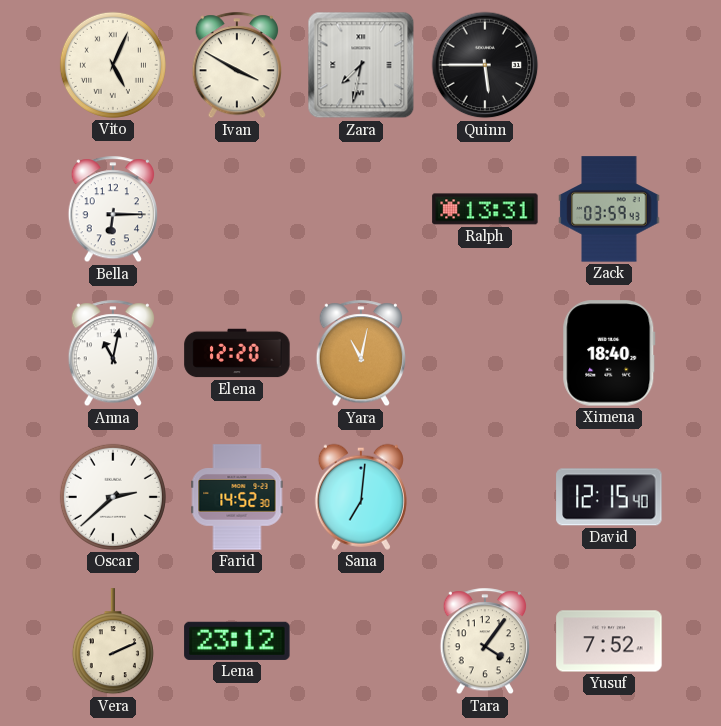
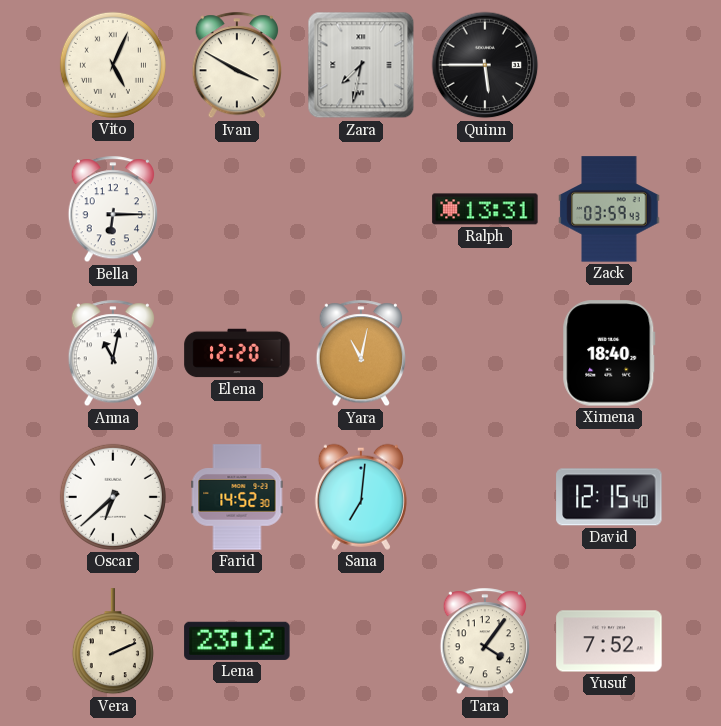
Oscar: 2:38 -> 6:38 (113, 497)
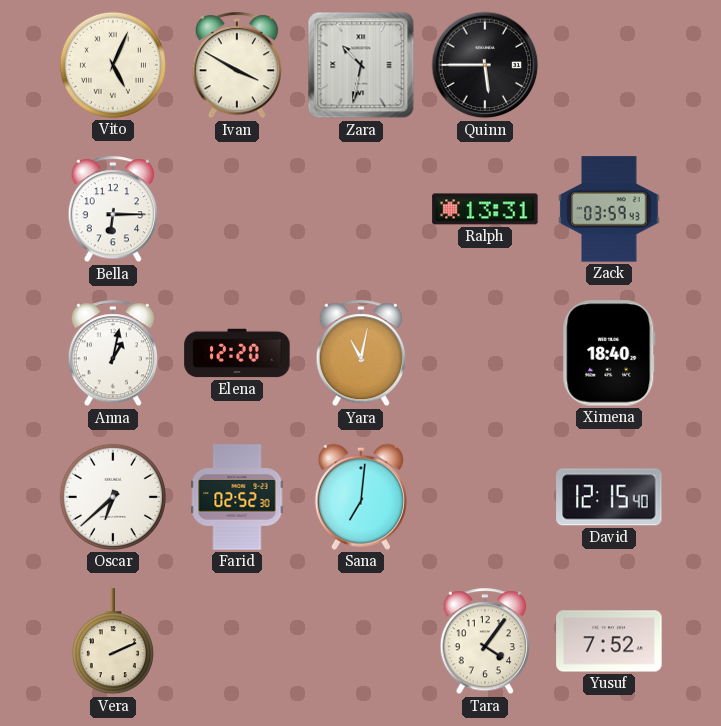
Zara: 7:32 -> 10:32 (361, 65)
Anna: 11:02 -> 1:02 (112, 354)
Farid: 14:52 -> 02:52 (237, 497)
Lena: 23:12 -> none (237, 641)
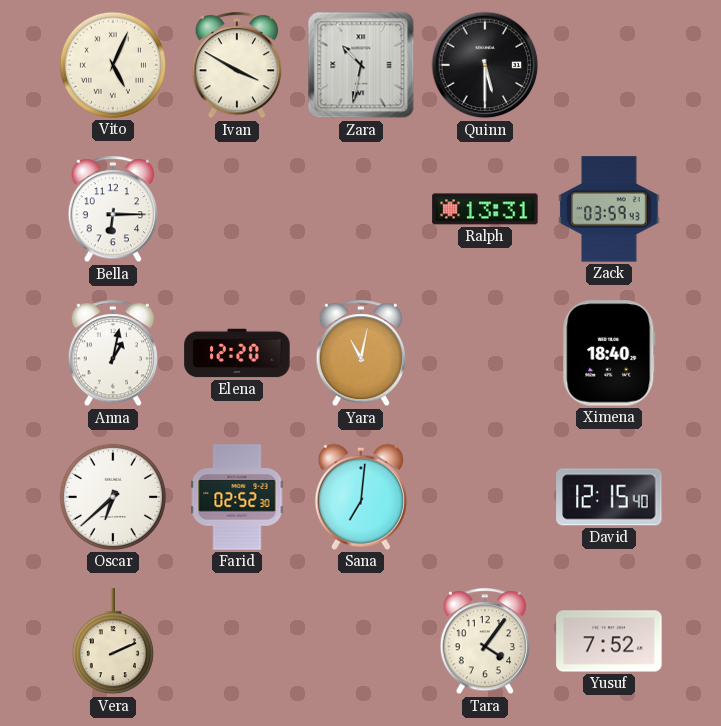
Quinn: 5:45 -> 5:30 (485, 65)
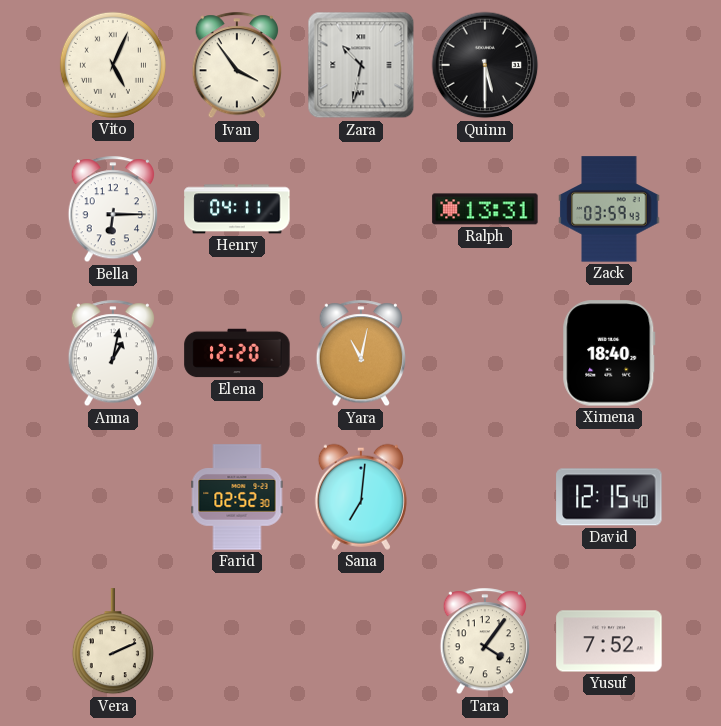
Ivan: 3:50 -> 3:54 (236, 66)
Henry: none -> 04:11 (237, 209)
Oscar: 6:38 -> none (113, 497)
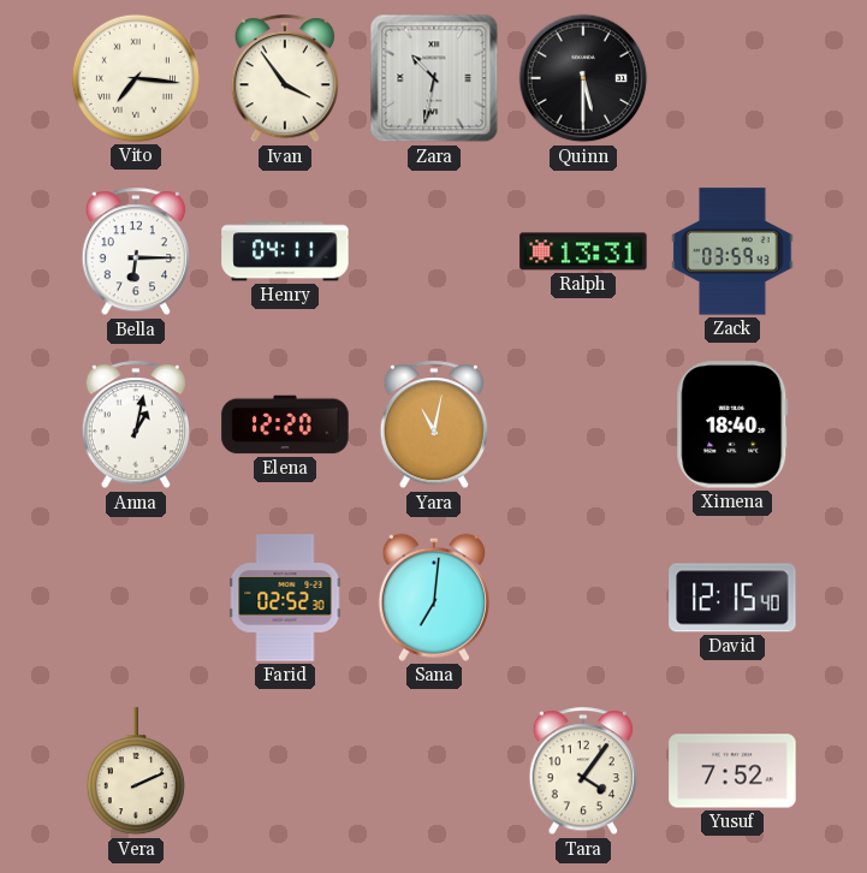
Vito: 5:04 -> 7:16 (136, 78)
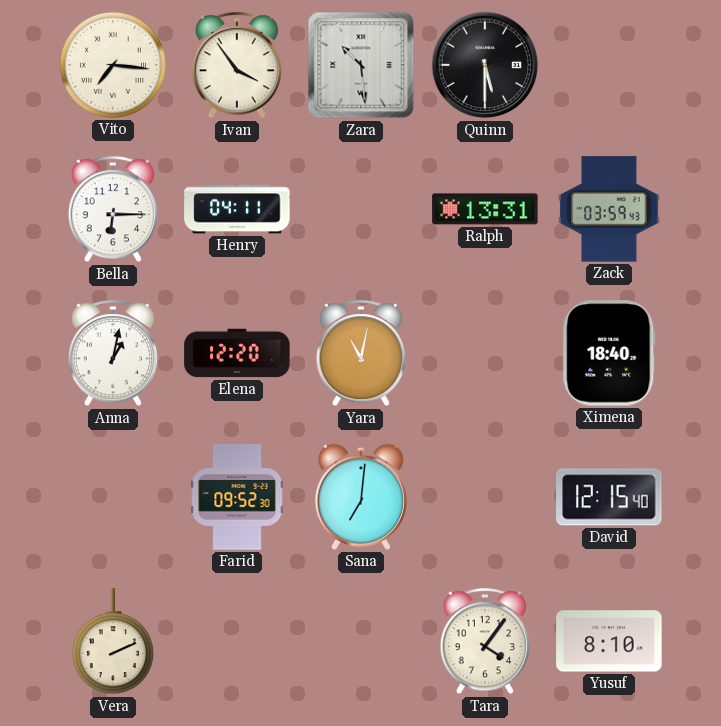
Zara: 10:32 -> 10:29 (361, 65)
Farid: 02:52 -> 09:52 (237, 497)
Yusuf: 7:52 -> 8:10 (609, 641)
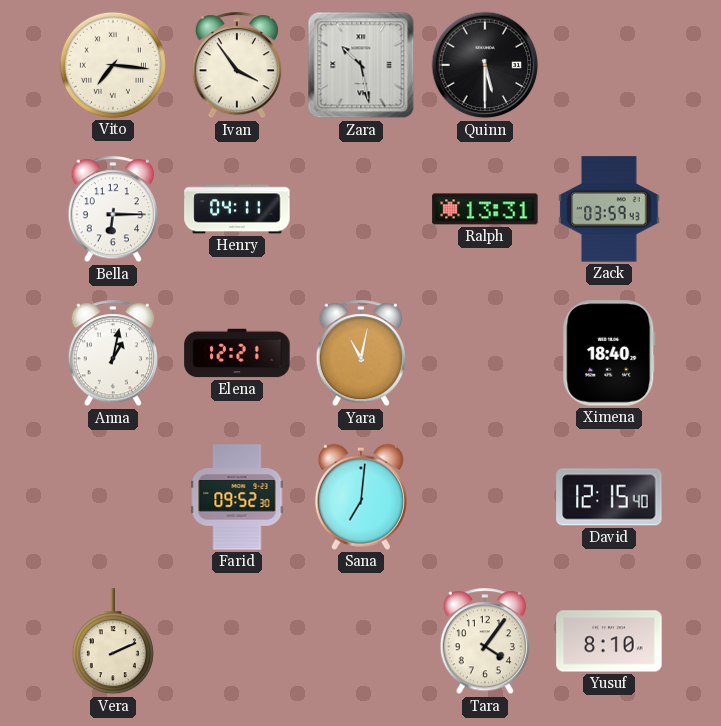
Zara: 10:29 -> 10:28 (361, 65)
Elena: 12:20 -> 12:21 (237, 353)
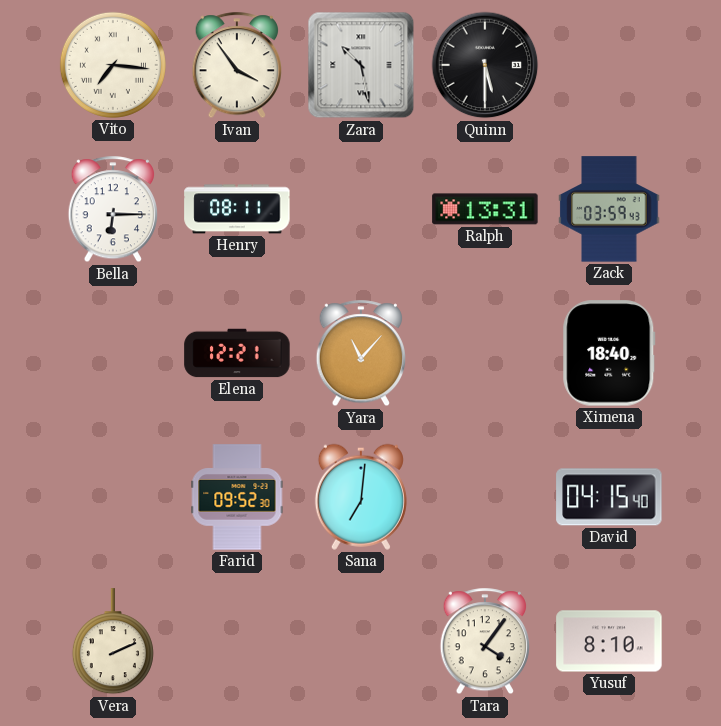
Henry: 04:11 -> 08:11 (237, 209)
Anna: 1:02 -> none (112, 354)
Yara: 11:02 -> 11:07 (360, 354)
David: 12:15 -> 04:15 (609, 497)
